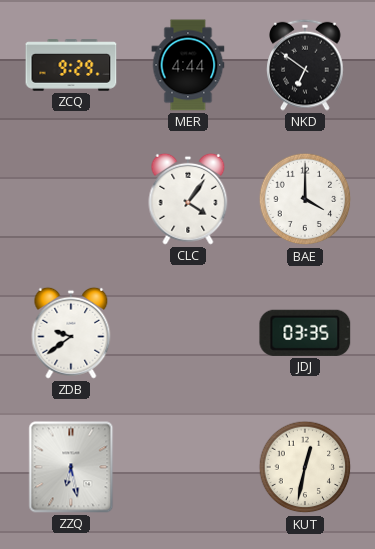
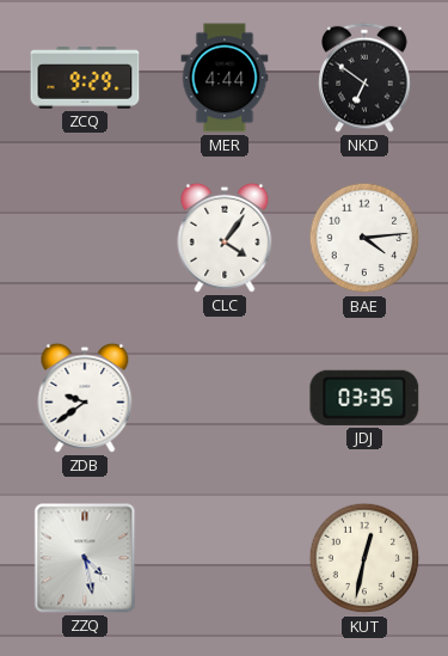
BAE: 4:00 -> 4:14 (364, 238)
ZZQ: 6:28 -> 4:28 (85, 558)
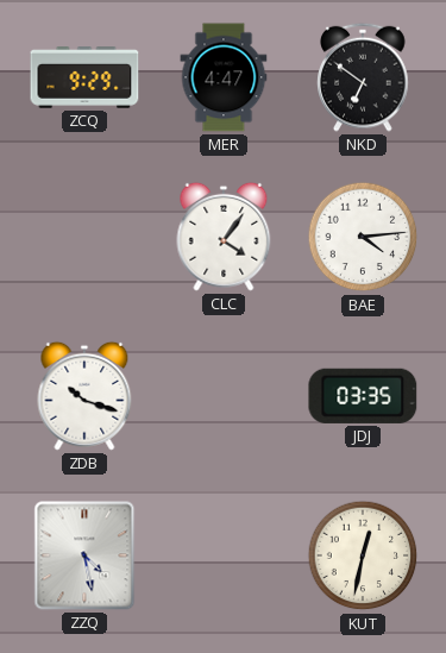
MER: 4:44 -> 4:47 (224, 77)
ZDB: 9:39 -> 10:18 (84, 396)
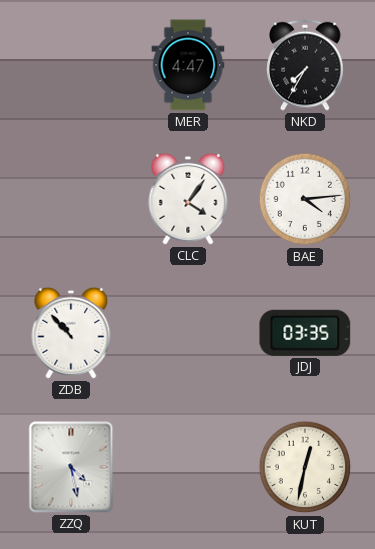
ZCQ: 9:29 -> none (84, 77)
NKD: 6:51 -> 7:35 (305, 65)
ZDB: 10:18 -> 10:53 (71, 333)
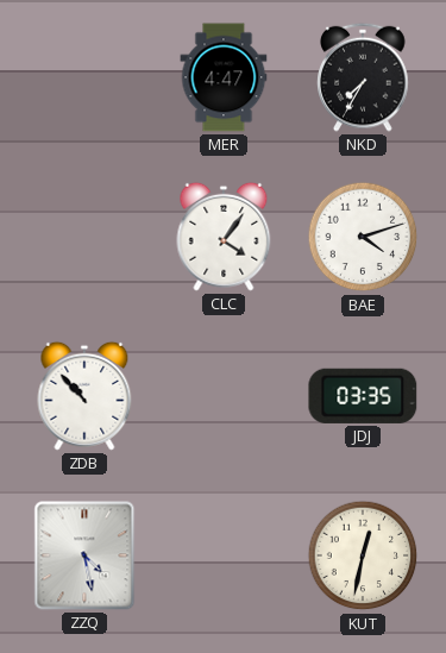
BAE: 4:14 -> 4:12 (363, 237)
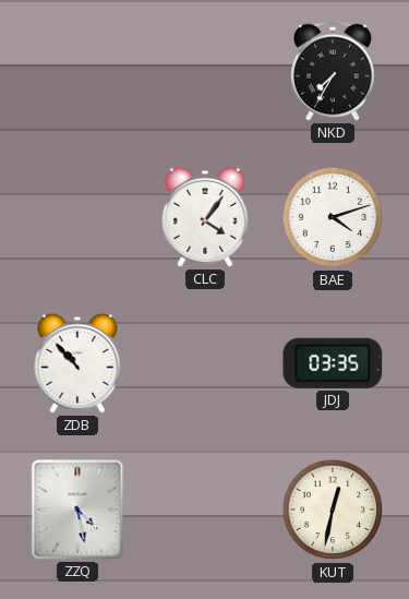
MER: 4:47 -> none (224, 77)
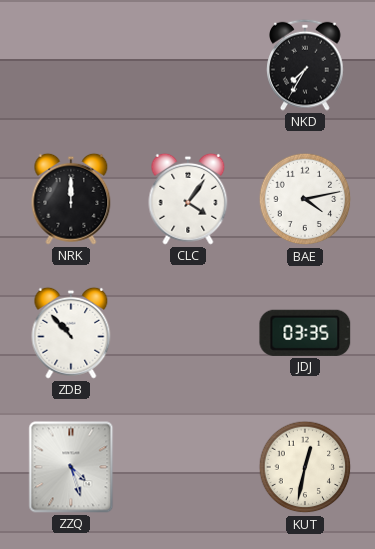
NRK: none -> 12:00 (71, 199)
BAE: 4:12 -> 4:13 (305, 199)
ZZQ: 4:28 -> 4:27 (71, 467)
